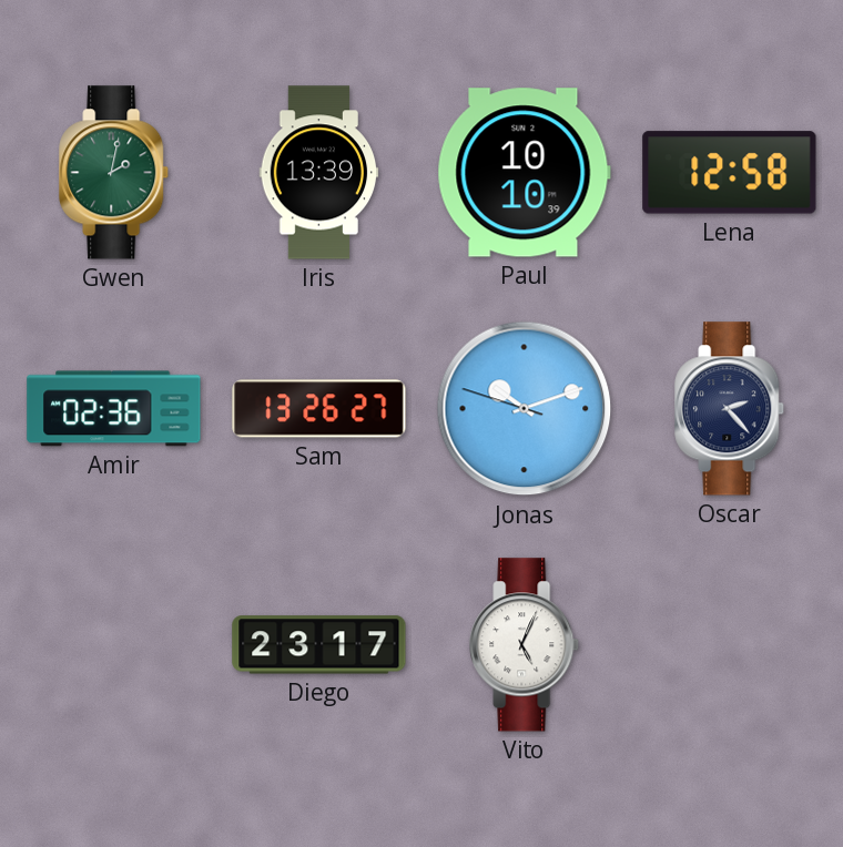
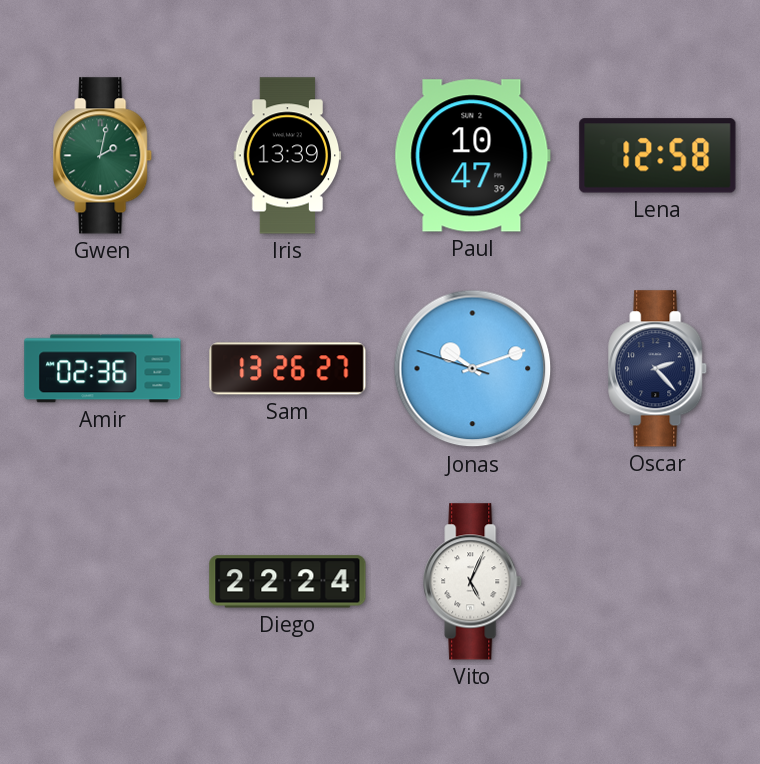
Paul: 10:10 -> 10:47 (472, 156)
Diego: 23:17 -> 22:24 (288, 582)
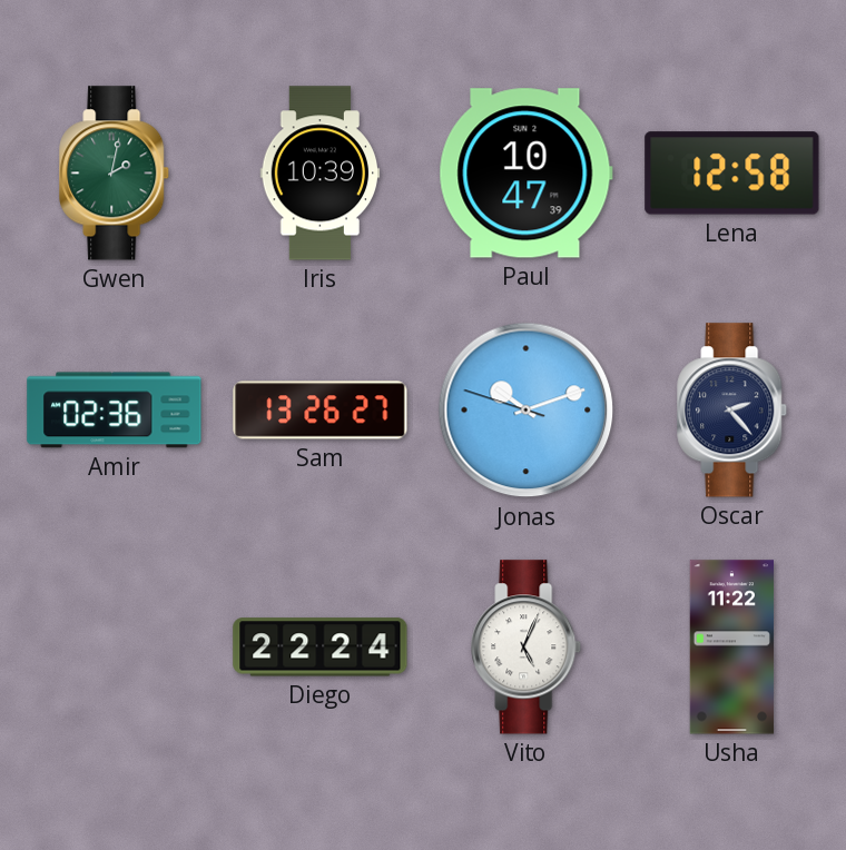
Iris: 13:39 -> 10:39 (321, 174)
Usha: none -> 11:22 (731, 648)
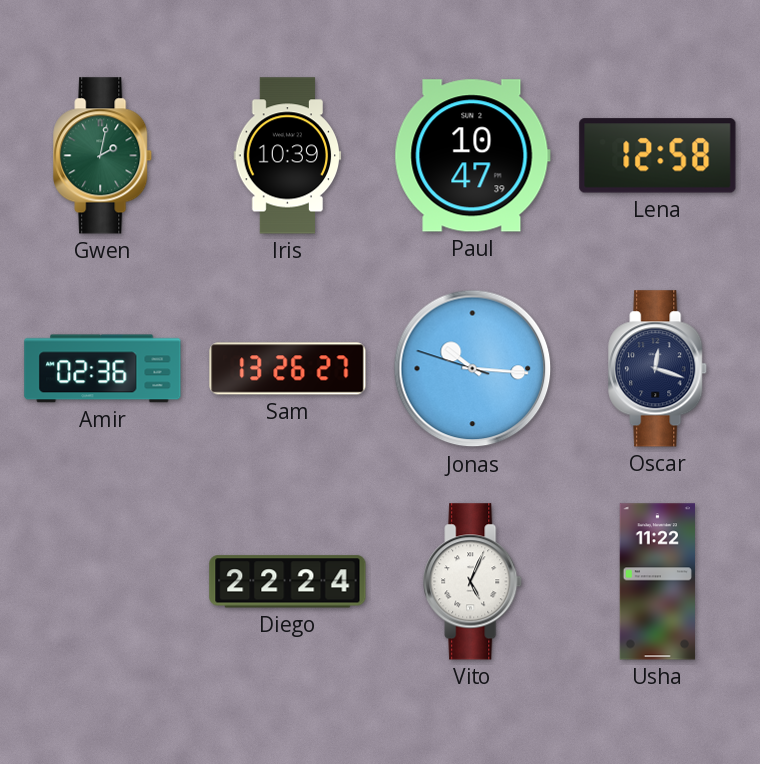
Jonas: 10:11 -> 10:15 (473, 369)
Oscar: 2:23 -> 12:18 (658, 369)
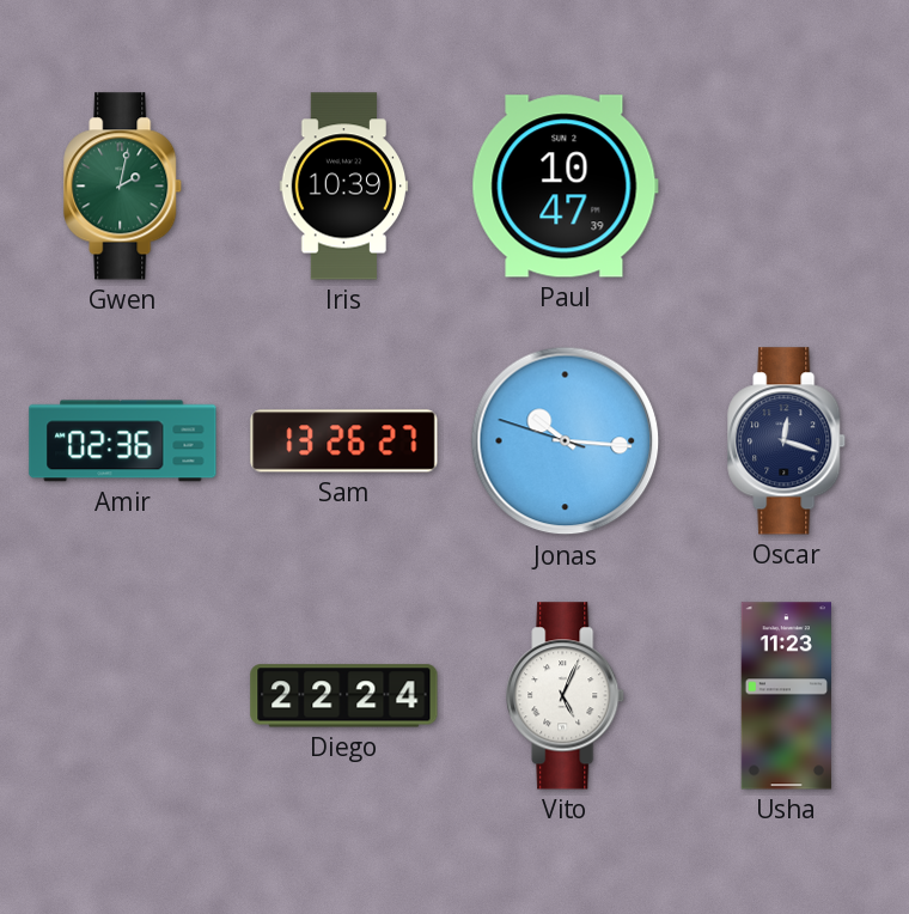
Lena: 12:58 -> none (658, 156)
Usha: 11:22 -> 11:23 (786, 696)
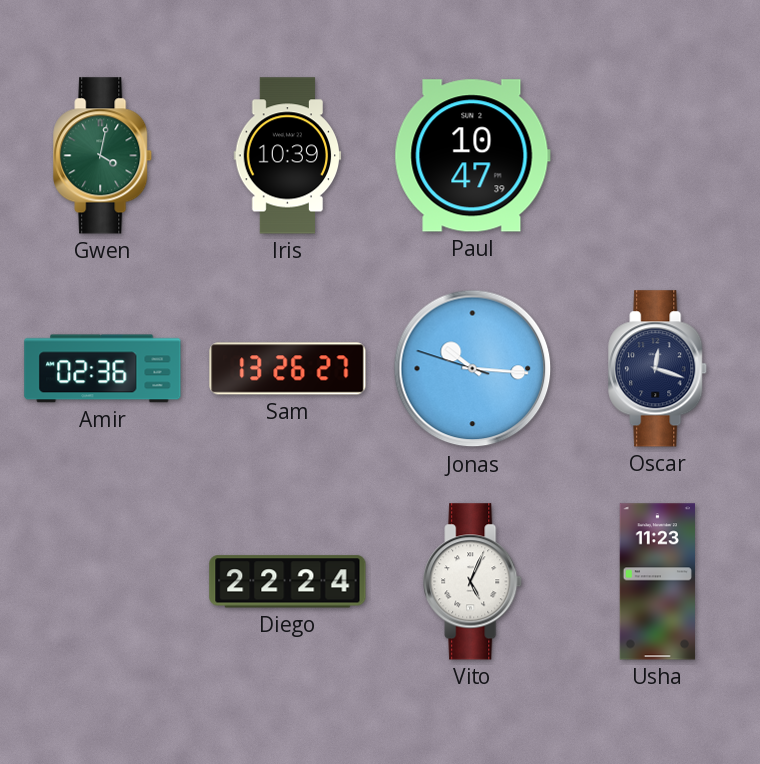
Gwen: 2:02 -> 4:02 (103, 156)
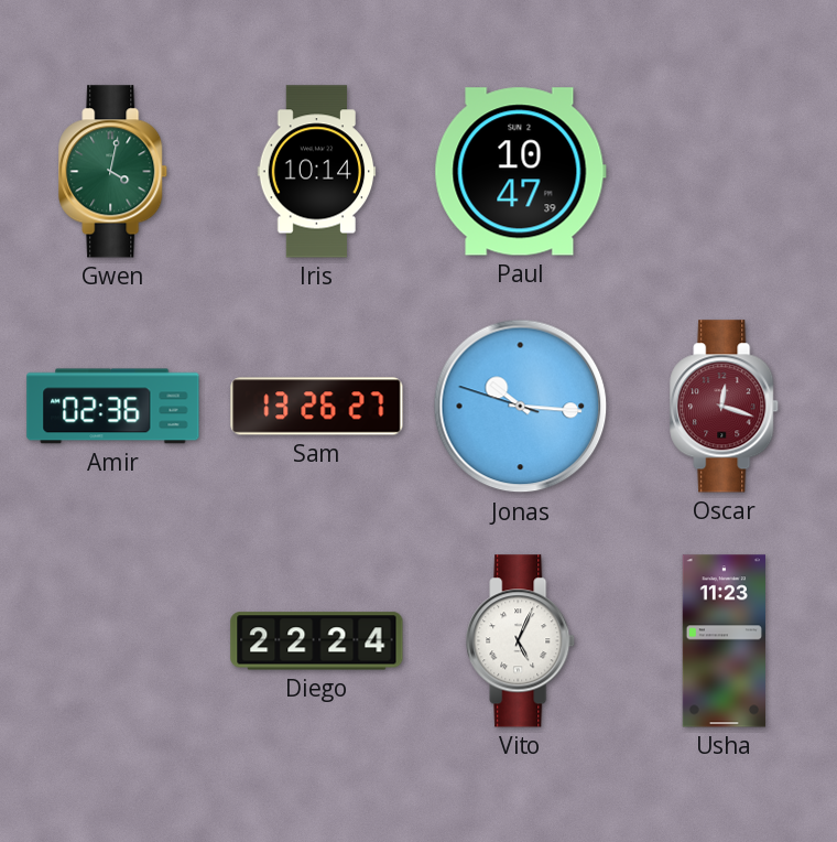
Iris: 10:39 -> 10:14 (317, 172)
Oscar dial: navy -> burgundy (725, 407)
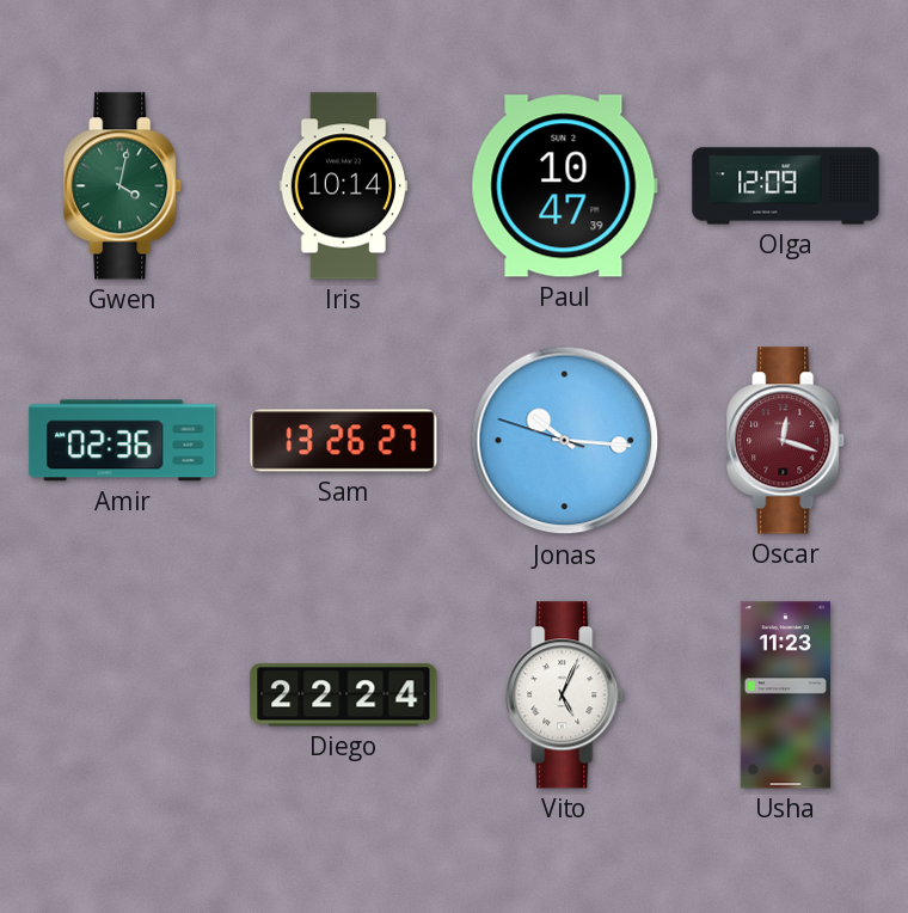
Olga: none -> 12:09 (786, 186)
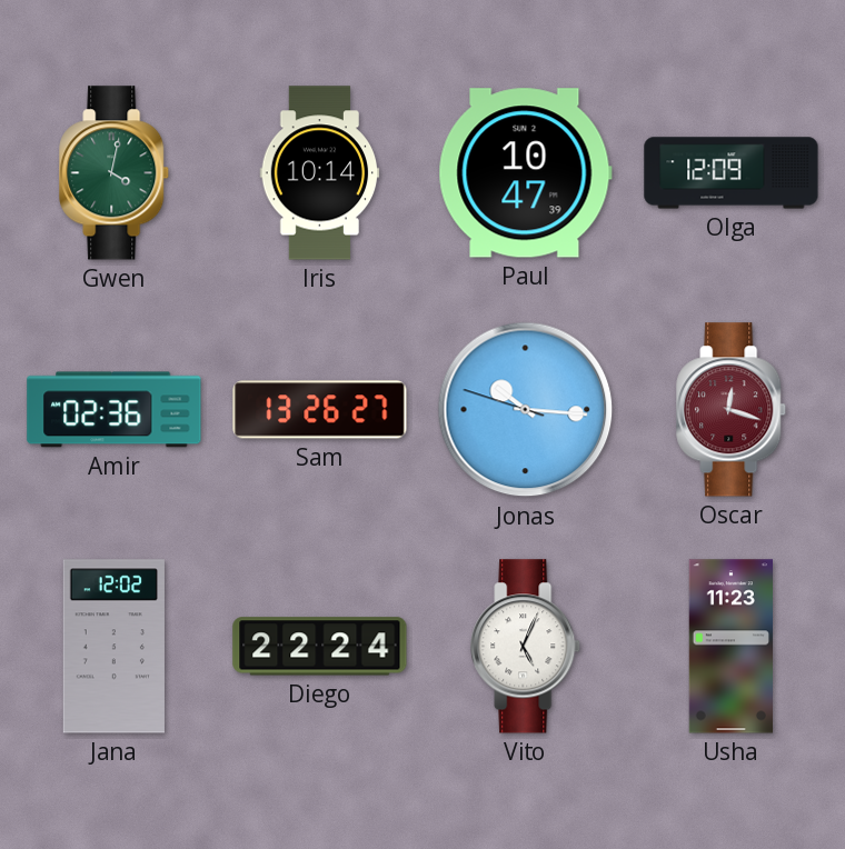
Jana: none -> 12:02 (113, 647)
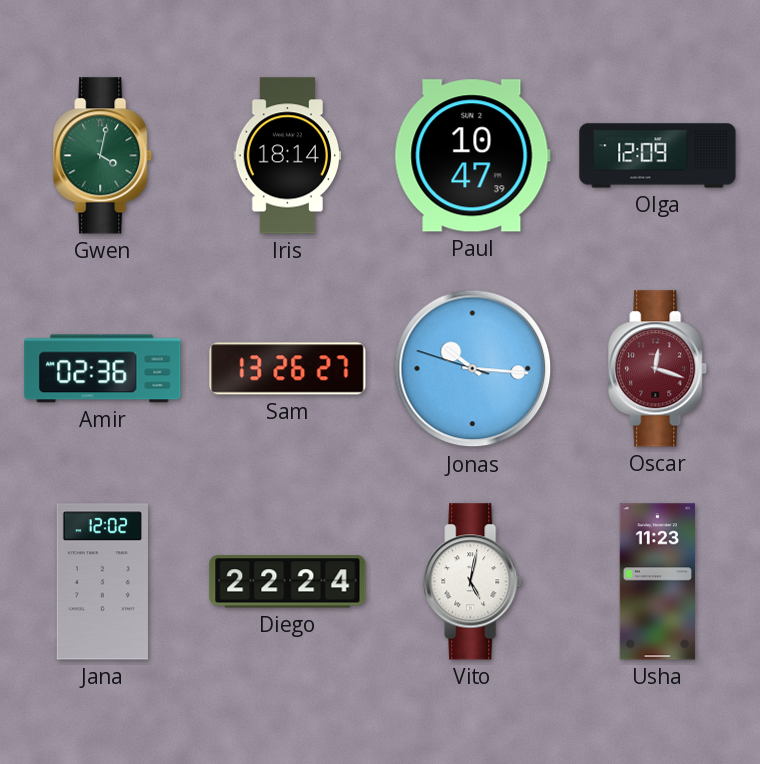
Iris: 10:14 -> 18:14 (288, 156)
Vito: 5:04 -> 5:02 (473, 582)
